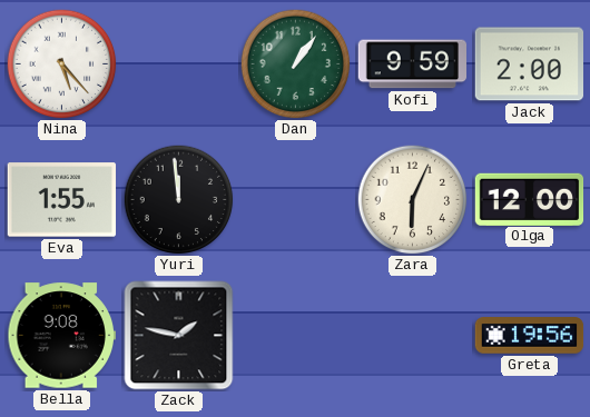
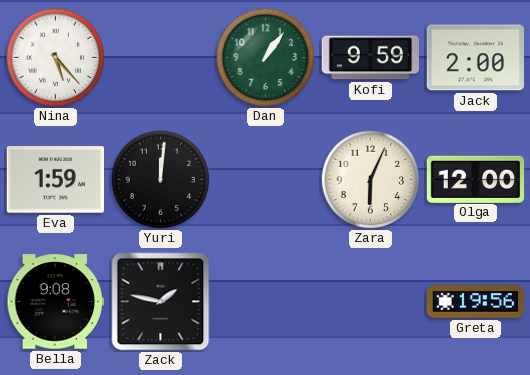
Eva: 1:55 -> 1:59 (56, 180)
Yuri: 11:59 -> 12:01 (161, 180)
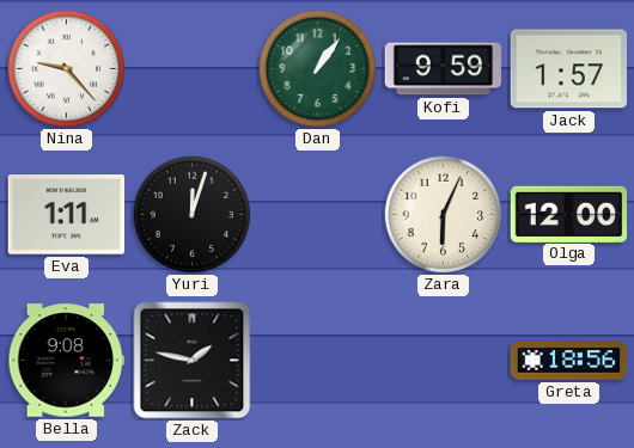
Nina: 5:23 -> 9:23 (67, 69)
Jack: 2:00 -> 1:57 (569, 69)
Eva: 1:59 -> 1:11 (67, 215)
Yuri: 12:01 -> 12:03 (193, 215)
Greta: 19:56 -> 18:56 (569, 361)
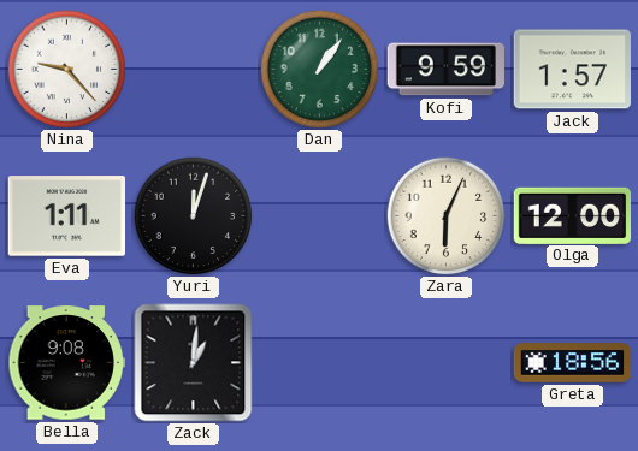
Zack: 1:47 -> 1:01 (194, 363)
